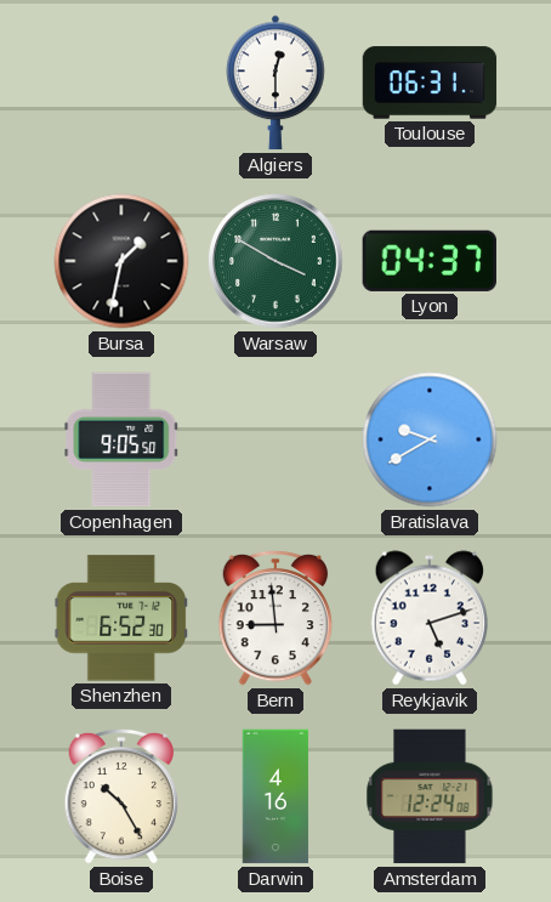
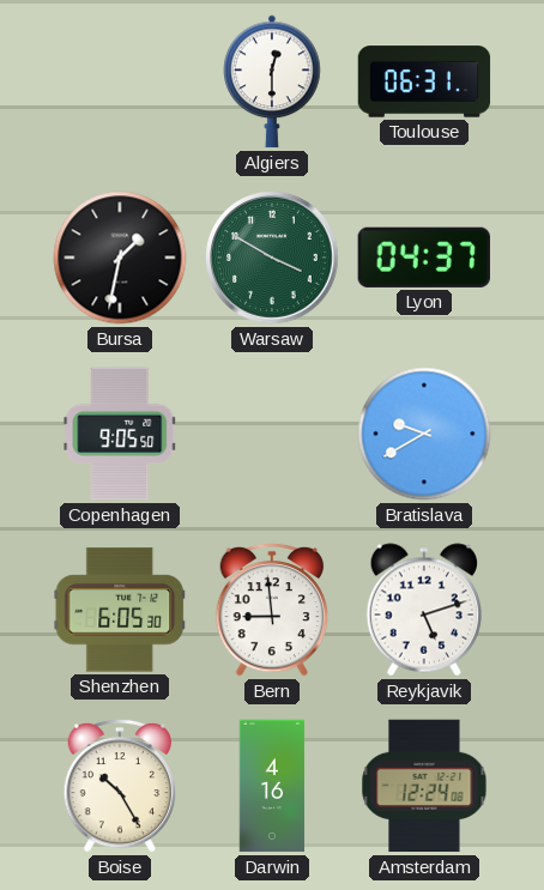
Shenzhen: 6:52 -> 6:05 (120, 610)
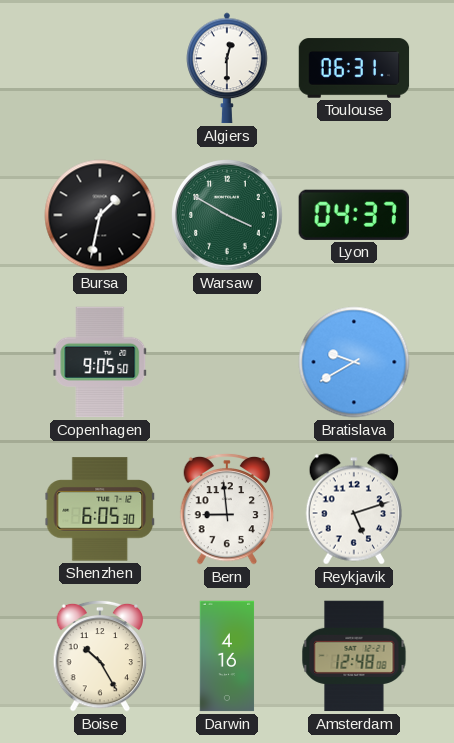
Amsterdam: 12:24 -> 12:48 (354, 656)
